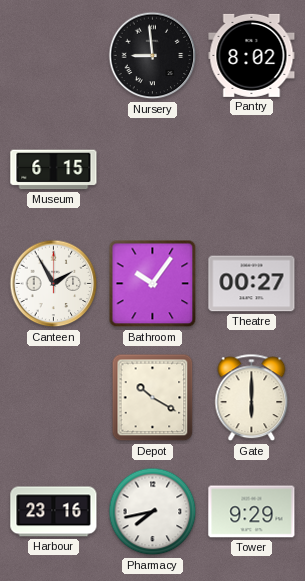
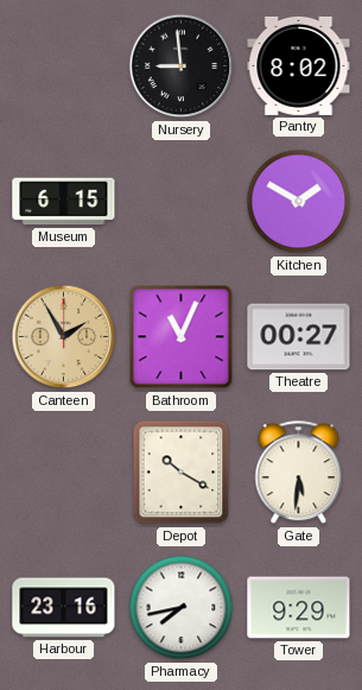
Kitchen: none -> 1:50 (299, 202)
Canteen dial: white -> champagne (64, 337)
Bathroom: 10:06 -> 11:04 (182, 337)
Gate: 6:00 -> 5:31 (299, 473)
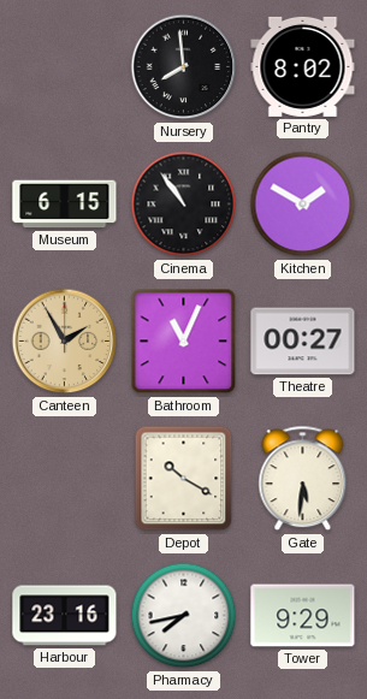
Nursery: 8:59 -> 7:59 (184, 67)
Cinema: none -> 10:54 (184, 205)
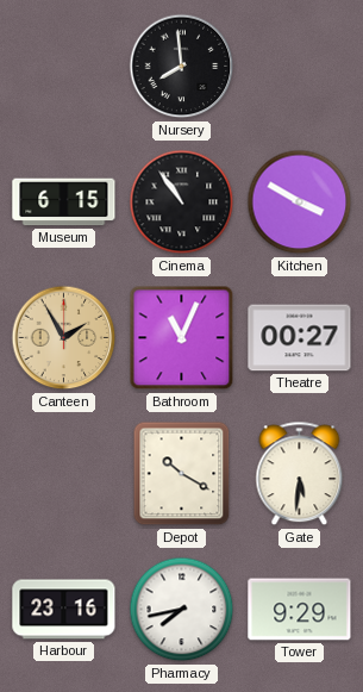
Pantry: 8:02 -> none (303, 66)
Kitchen: 1:50 -> 3:50 (300, 202)
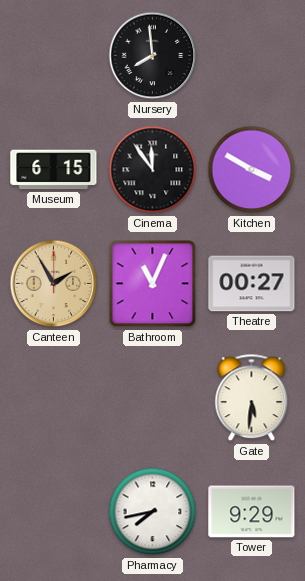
Cinema: 10:54 -> 11:54 (153, 170)
Depot: 10:20 -> none (182, 474)
Harbour: 23:16 -> none (64, 610)
